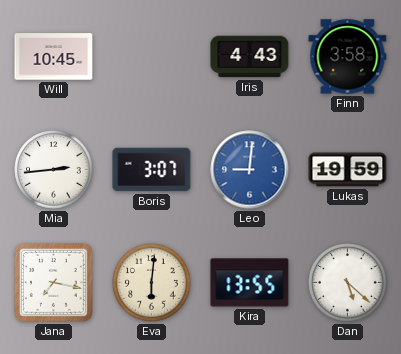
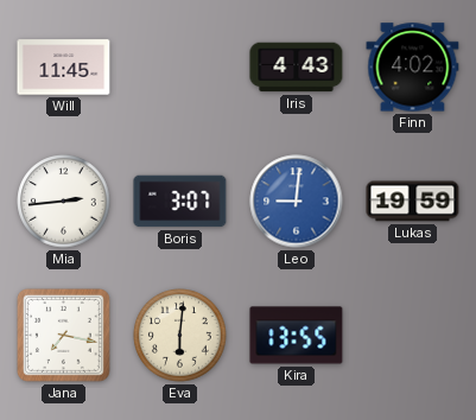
Will: 10:45 -> 11:45 (64, 68)
Finn: 3:58 -> 4:02 (413, 68)
Dan: 5:22 -> none (348, 283)
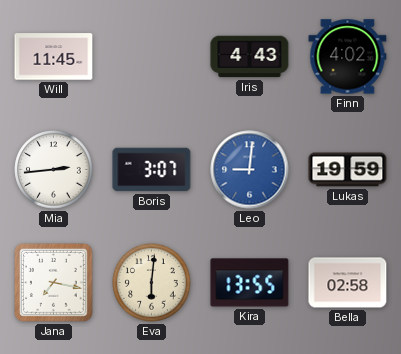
Bella: none -> 02:58 (348, 283)
